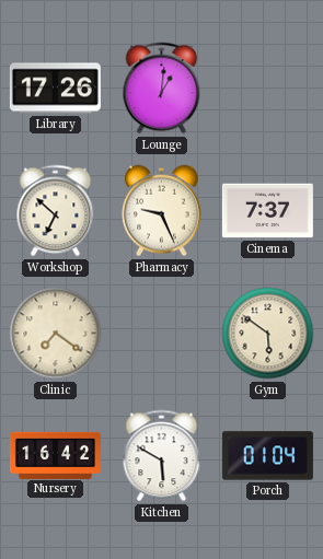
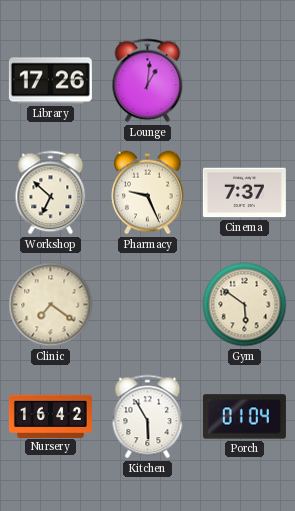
Kitchen: 5:50 -> 5:55 (148, 417)
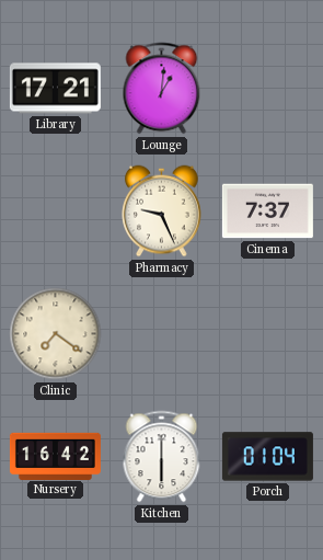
Library: 17:26 -> 17:21 (55, 89)
Workshop: 6:52 -> none (51, 193)
Gym: 5:51 -> none (245, 305)
Kitchen: 5:55 -> 6:00 (162, 457)
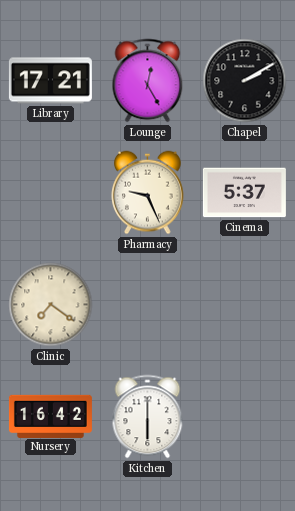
Lounge: 1:01 -> 12:25 (148, 81)
Chapel: none -> 2:10 (245, 81)
Cinema: 7:37 -> 5:37 (244, 193)
Porch: 01:04 -> none (267, 457)
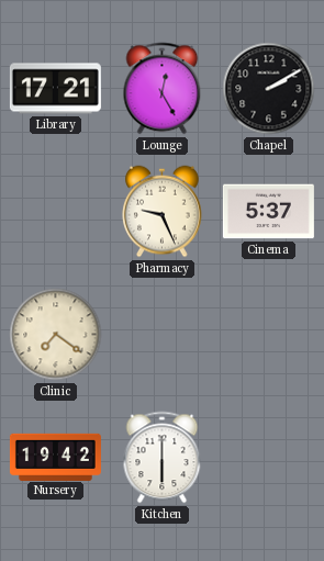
Nursery: 16:42 -> 19:42 (55, 457)
